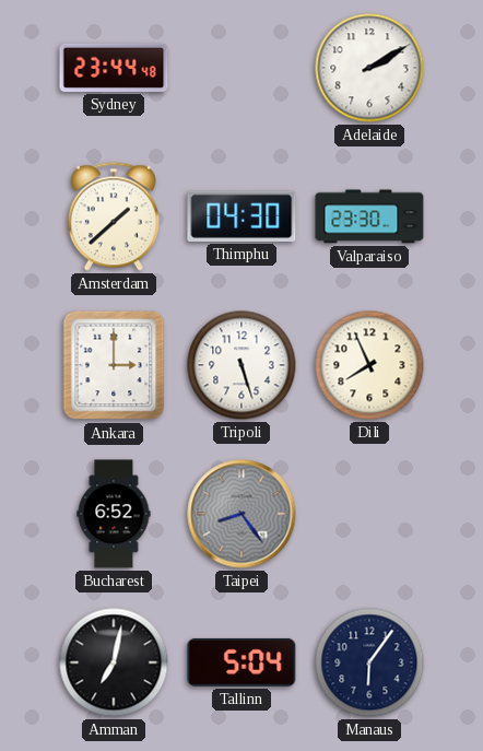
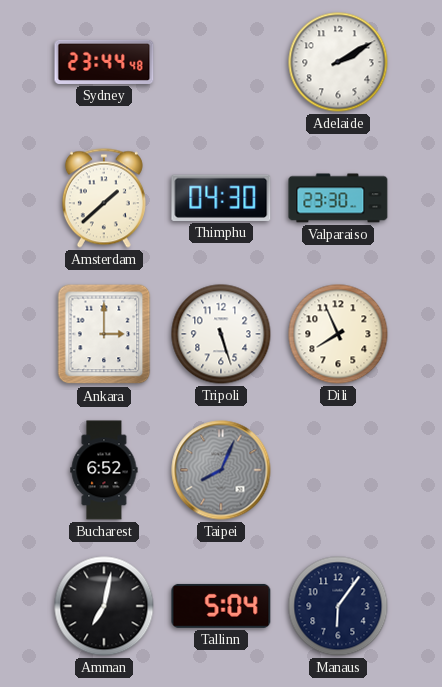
Taipei: 8:24 -> 8:04 (221, 470)
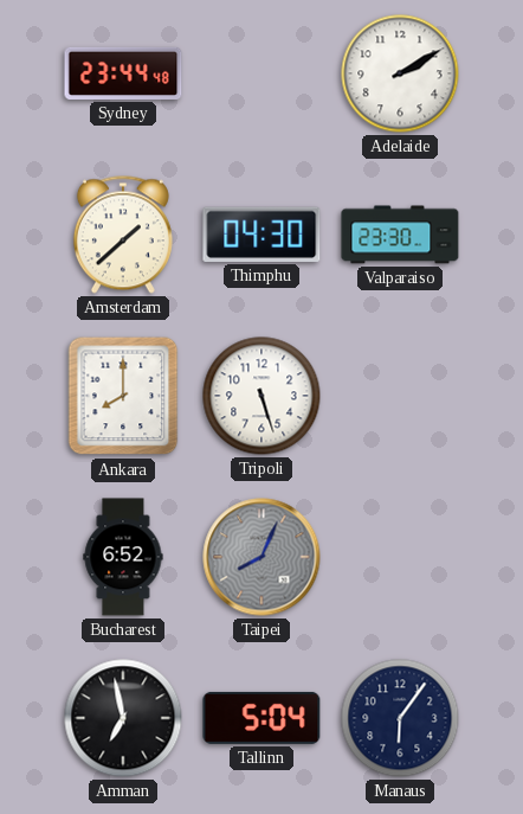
Ankara: 3:00 -> 8:00 (123, 396)
Dili: 7:56 -> none (338, 334)
Amman: 7:02 -> 6:58 (123, 718)
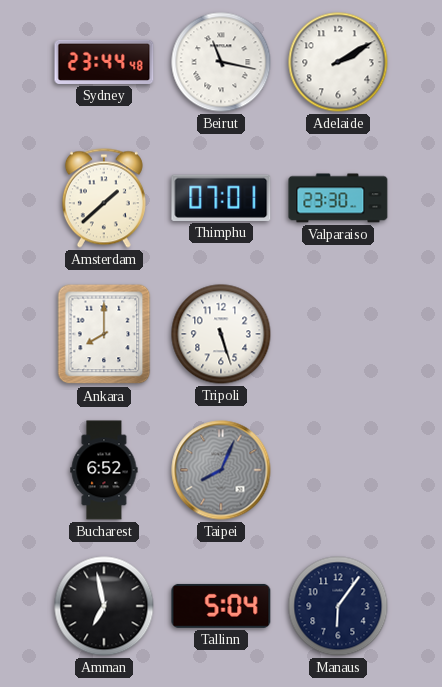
Beirut: none -> 11:17 (221, 62)
Thimphu: 04:30 -> 07:01 (221, 198)
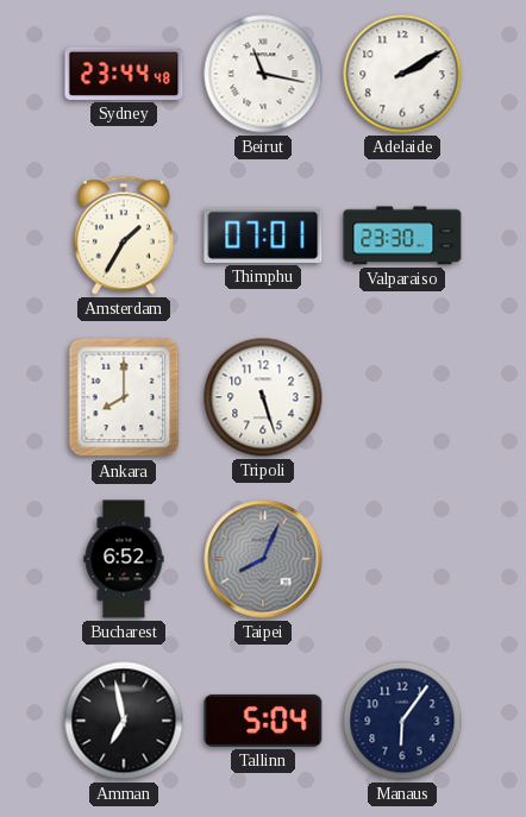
Amsterdam: 1:38 -> 1:35 (124, 235)
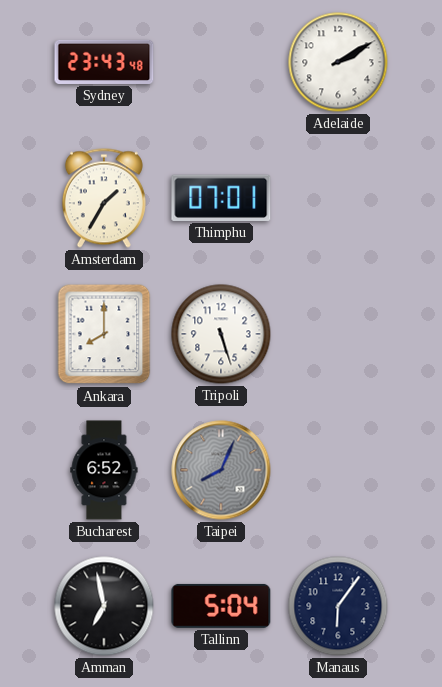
Sydney: 23:44 -> 23:43 (104, 62)
Beirut: 11:17 -> none (263, 74)
Valparaiso: 23:30 -> none (402, 235)
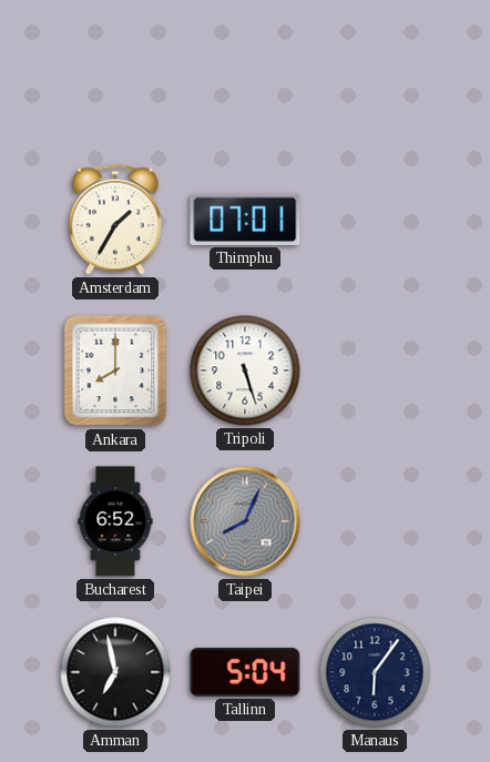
Sydney: 23:43 -> none (104, 62)
Adelaide: 2:10 -> none (338, 62)
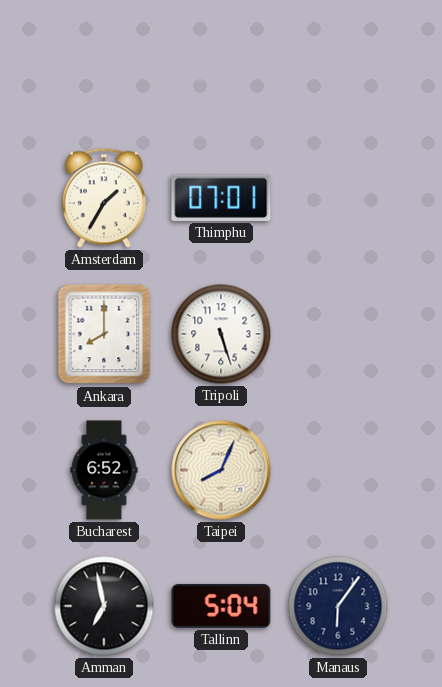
Taipei dial: grey -> cream (221, 470)
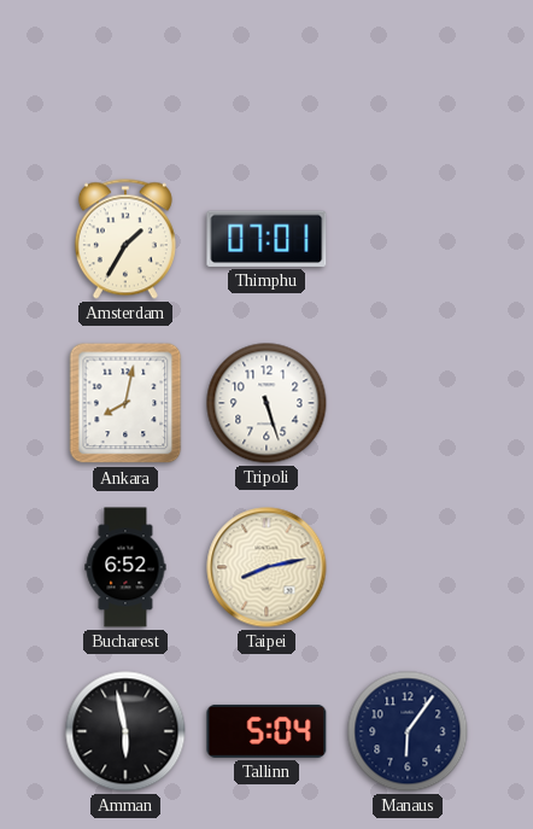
Ankara: 8:00 -> 8:02 (125, 403)
Taipei: 8:04 -> 8:13 (266, 567)
Amman: 6:58 -> 5:58 (125, 731)
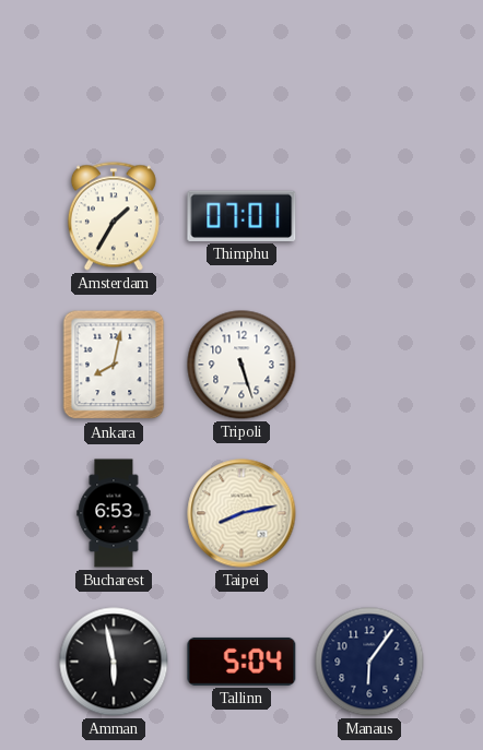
Bucharest: 6:52 -> 6:53 (114, 513)
